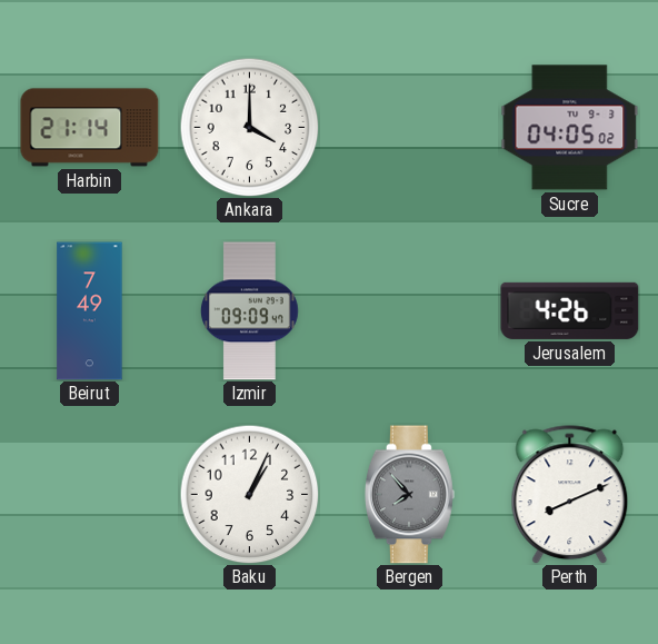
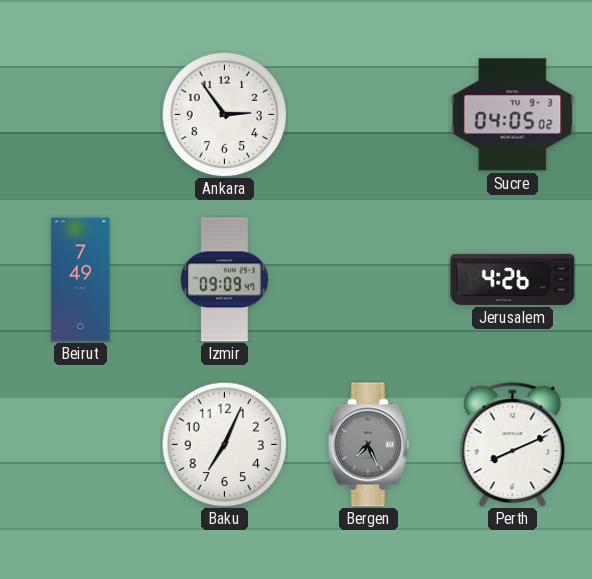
Harbin: 21:14 -> none (90, 128)
Ankara: 4:00 -> 2:54 (224, 114)
Baku: 1:04 -> 7:04 (224, 444)
Bergen: 7:53 -> 7:26 (368, 445)
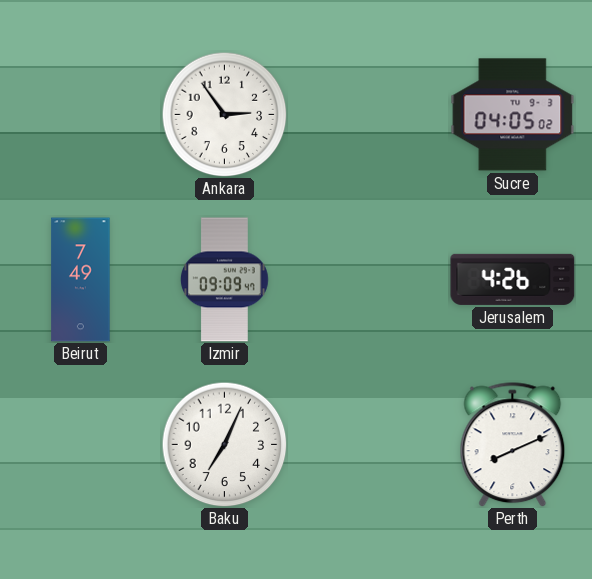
Bergen: 7:26 -> none (368, 445)
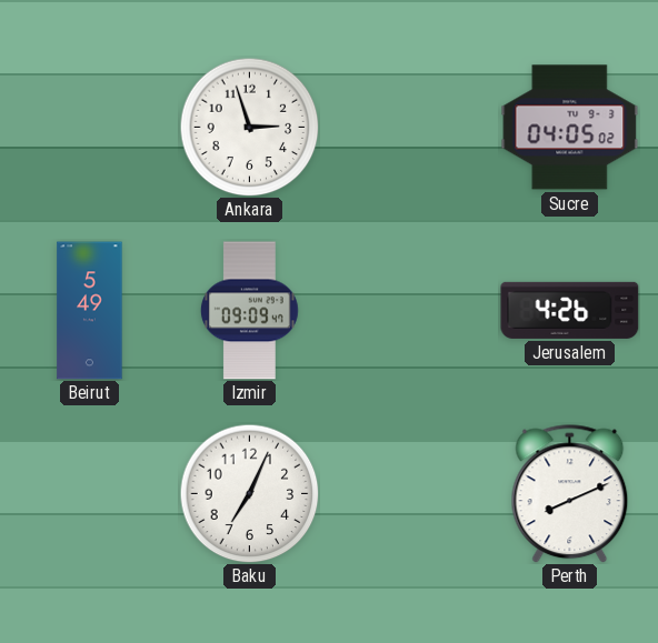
Ankara: 2:54 -> 2:57 (249, 127)
Beirut: 7:49 -> 5:49 (90, 311)
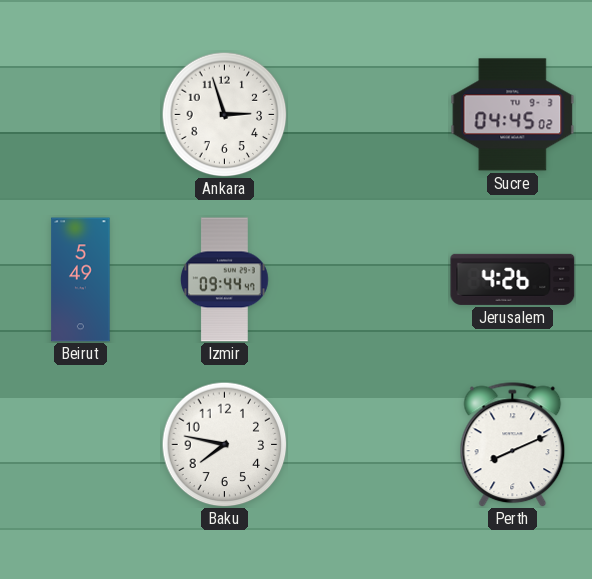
Sucre: 04:05 -> 04:45 (513, 115)
Izmir: 09:09 -> 09:44 (225, 280)
Baku: 7:04 -> 7:47 (224, 444)
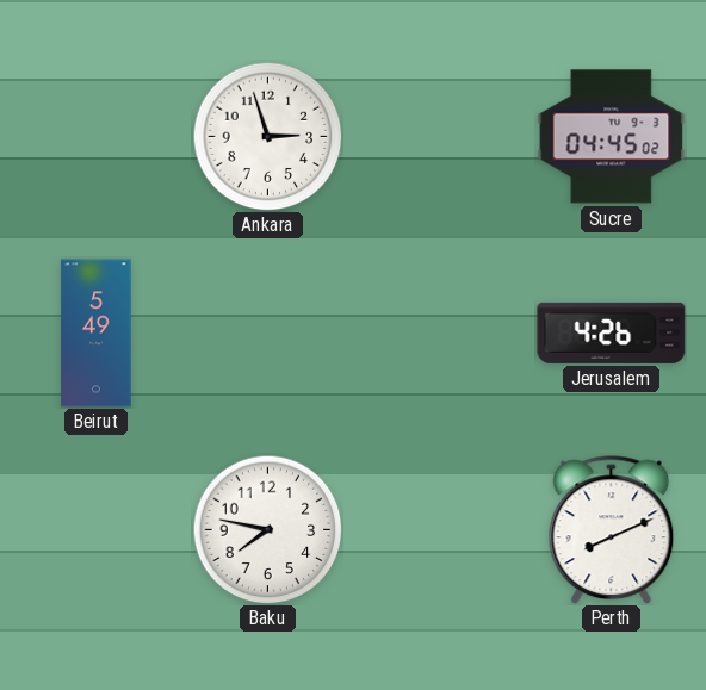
Izmir: 09:44 -> none (225, 280)
